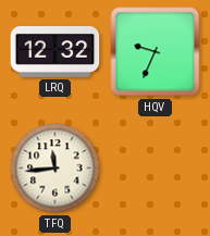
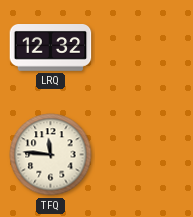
HQV: 9:34 -> none (156, 52)
TFQ: 11:44 -> 11:46 (51, 155)
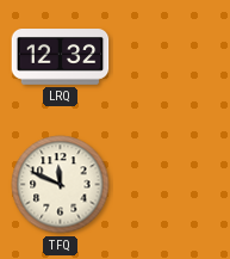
TFQ: 11:46 -> 11:49 (61, 185)
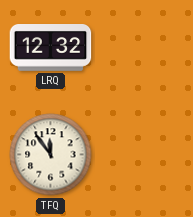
TFQ: 11:49 -> 11:54 (51, 155)
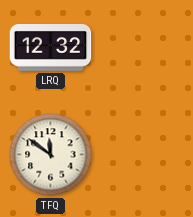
TFQ: 11:54 -> 11:51 (51, 155)
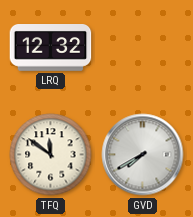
GVD: none -> 7:40 (143, 155)
